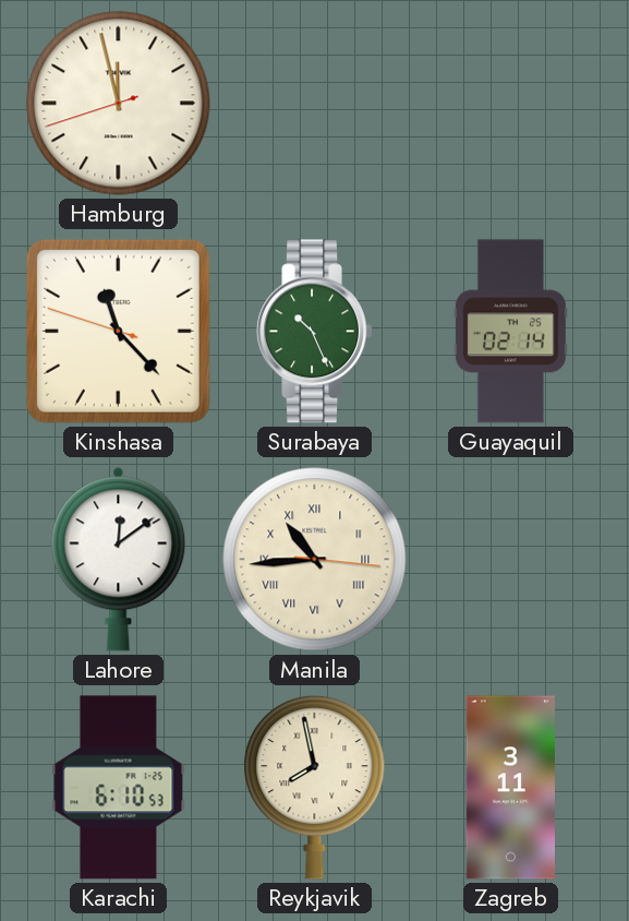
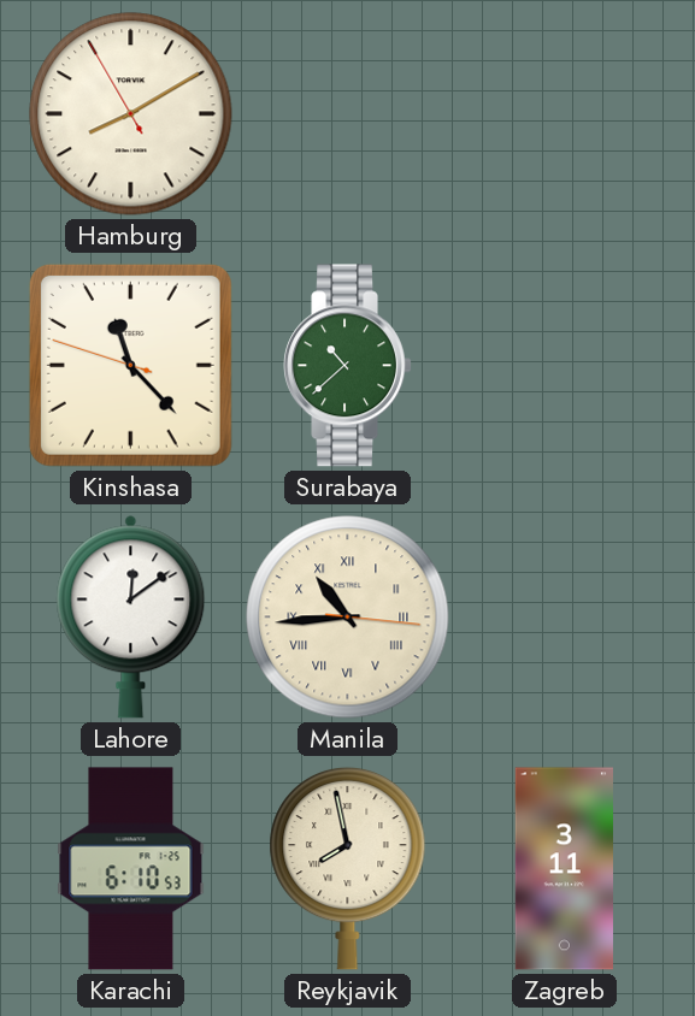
Hamburg: 11:57 -> 8:09 (131, 114)
Surabaya: 10:26 -> 10:38 (347, 366)
Guayaquil: 02:14 -> none (510, 332)
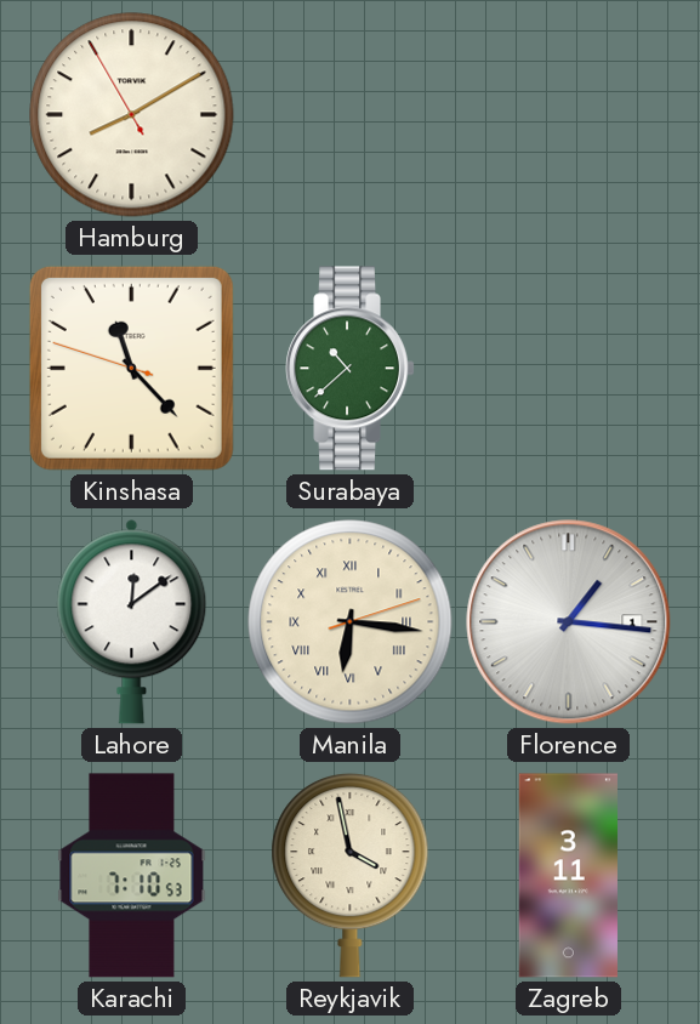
Manila: 10:44 -> 6:16 (351, 622)
Florence: none -> 1:16 (569, 622)
Karachi: 6:10 -> 7:10 (132, 876)
Reykjavik: 7:58 -> 3:58 (351, 875)
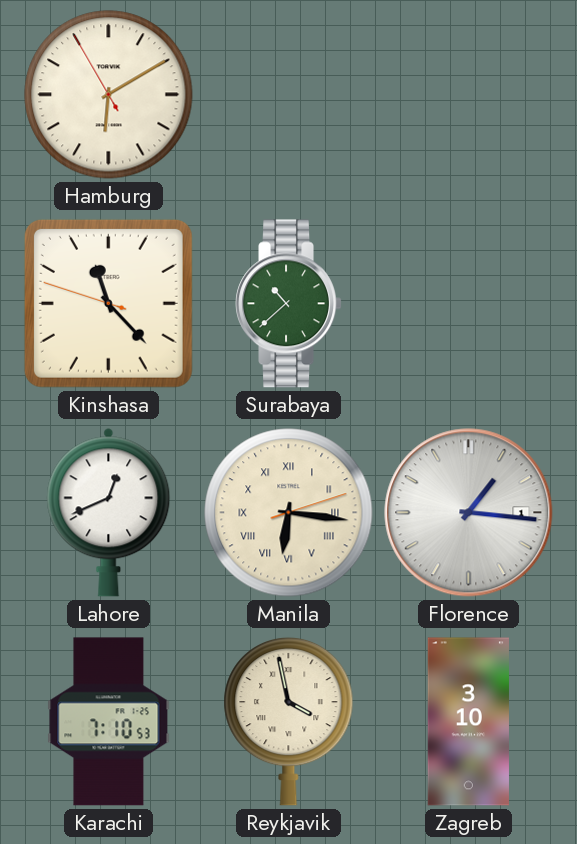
Hamburg: 8:09 -> 6:09 (109, 95)
Lahore: 12:09 -> 12:41 (109, 512)
Zagreb: 3:11 -> 3:10 (468, 722)
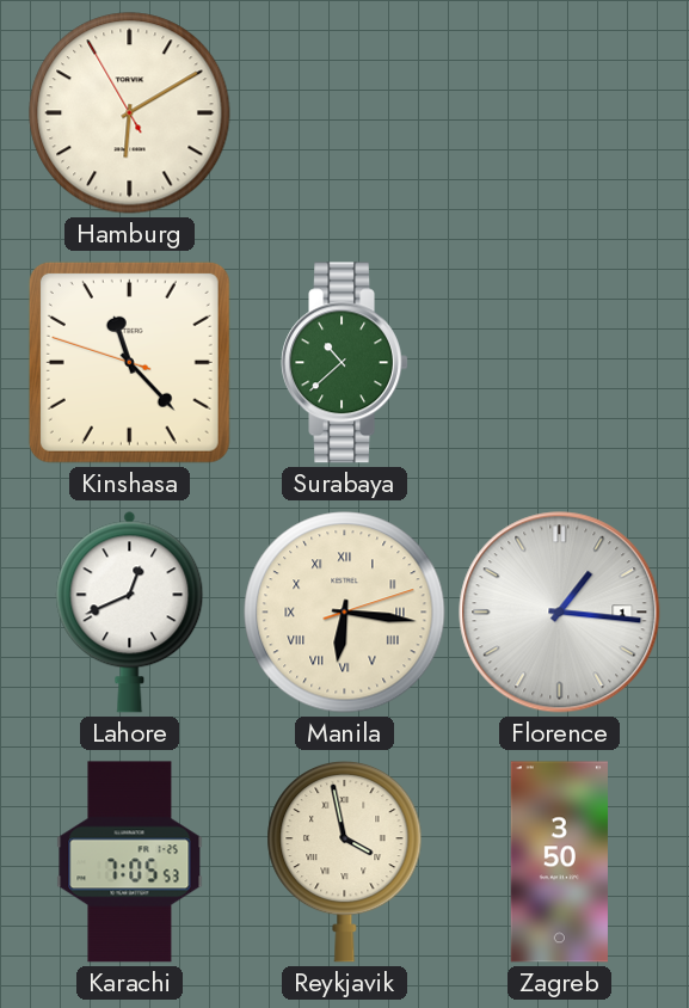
Karachi: 7:10 -> 7:05 (130, 862)
Zagreb: 3:10 -> 3:50 (559, 862)
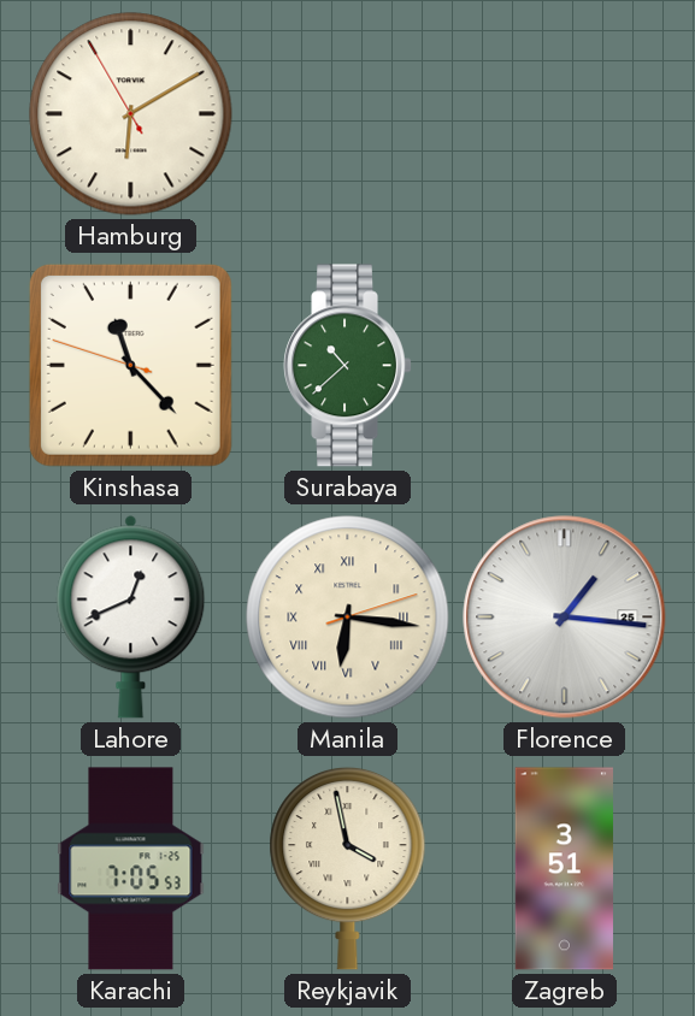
Florence date: 1 -> 25 (565, 618)
Zagreb: 3:50 -> 3:51 (564, 869)
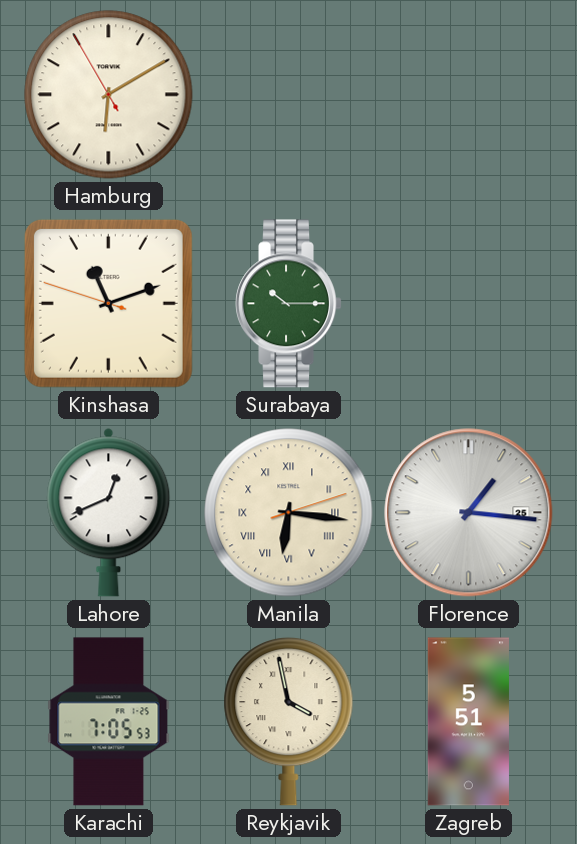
Kinshasa: 11:22 -> 11:11 (108, 303)
Surabaya: 10:38 -> 10:15 (288, 304)
Zagreb: 3:51 -> 5:51 (468, 722)
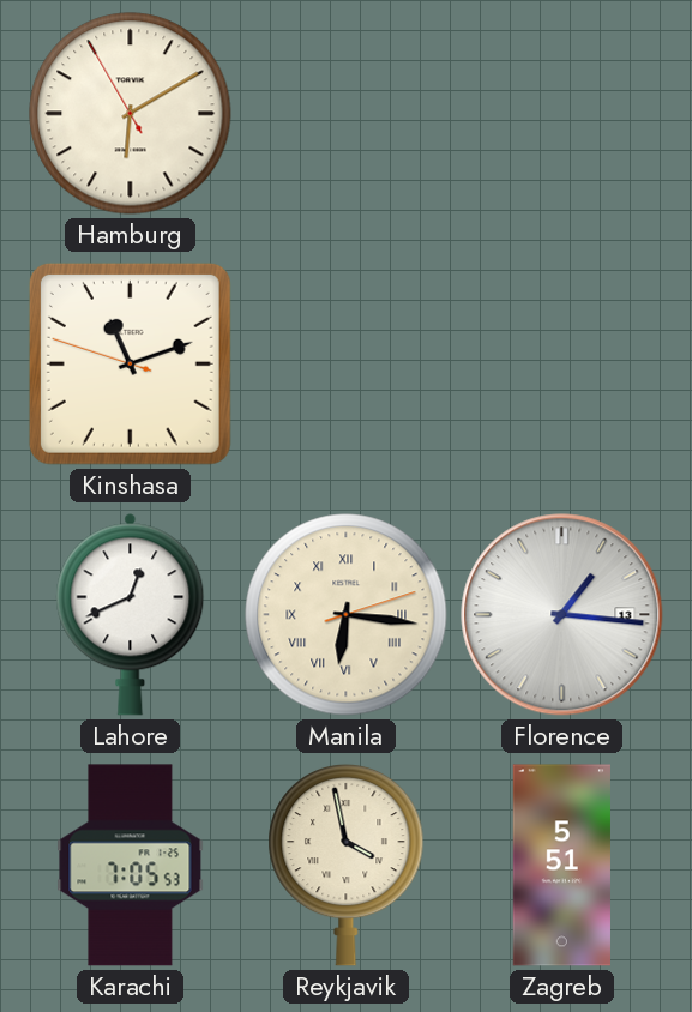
Surabaya: 10:15 -> none (288, 304)
Florence date: 25 -> 13 (562, 615)
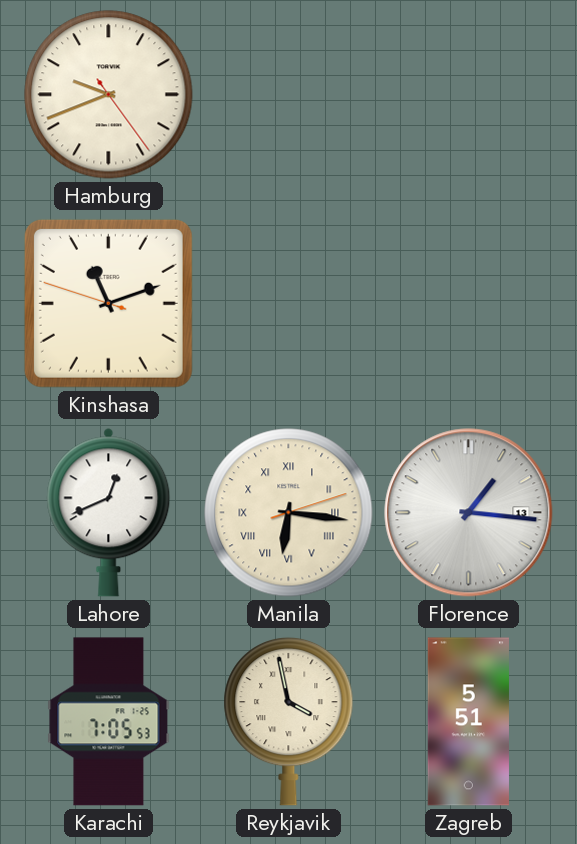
Hamburg: 6:09 -> 9:41 (109, 95)
